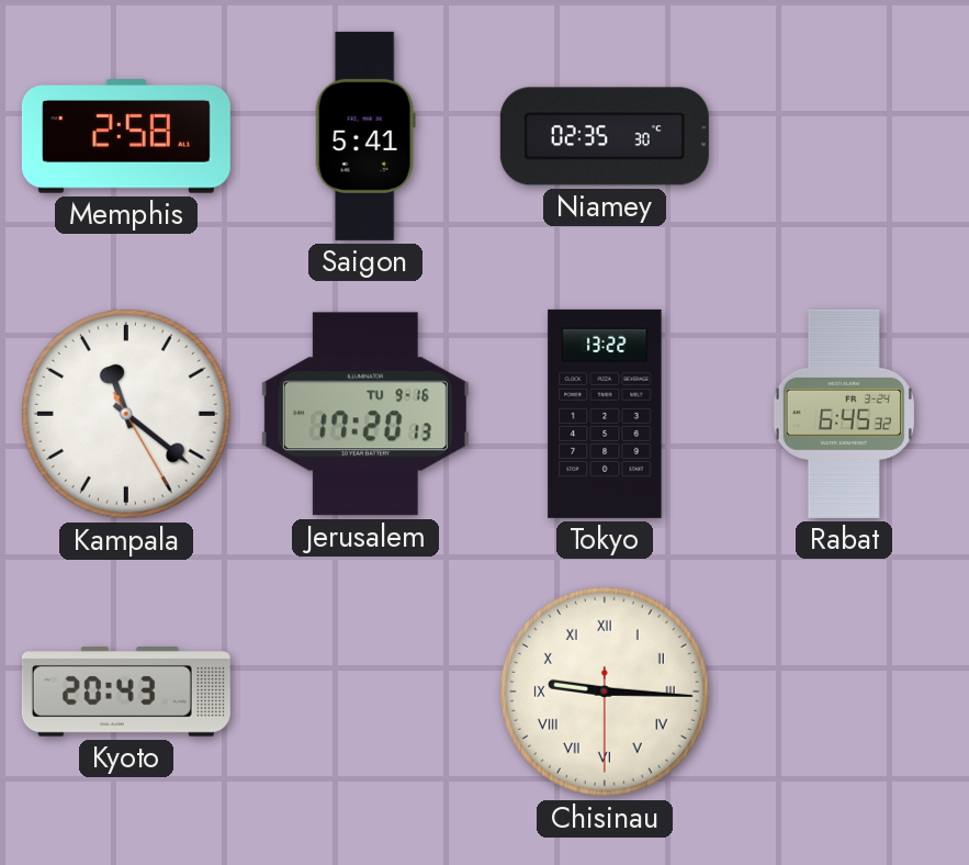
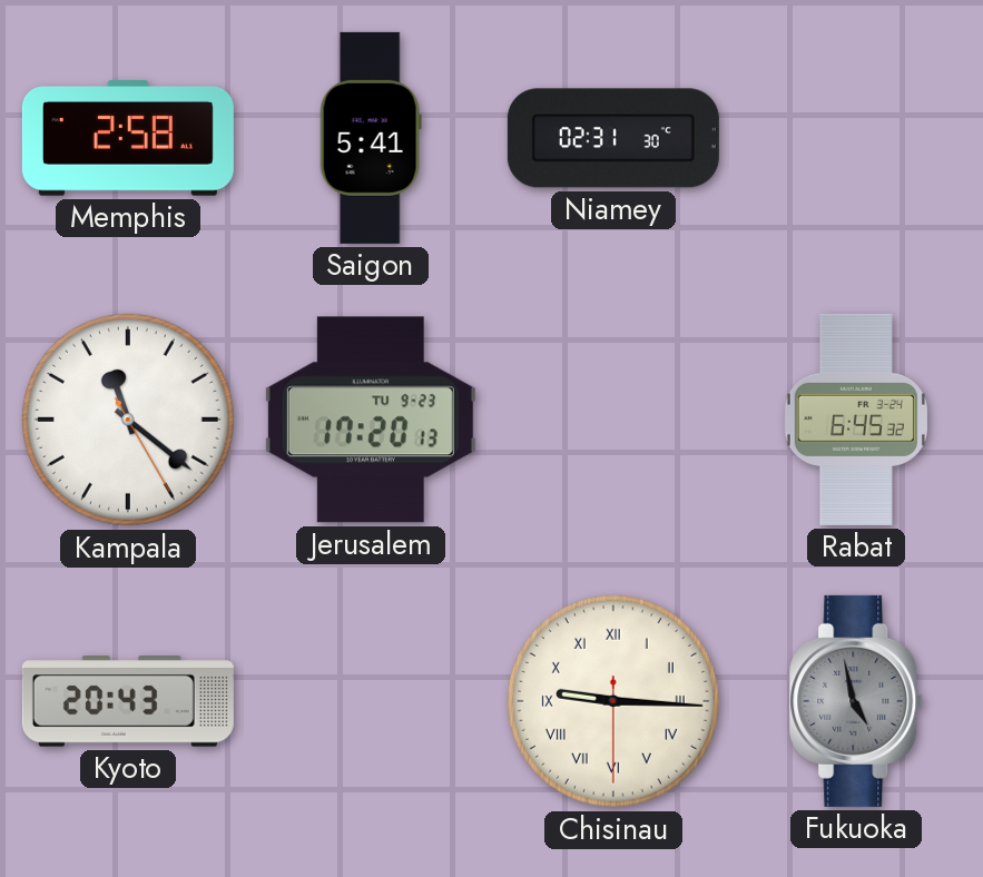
Niamey: 02:35 -> 02:31 (613, 138)
Jerusalem date: TU 9-16 -> TU 9-23 (371, 420)
Tokyo: 13:22 -> none (605, 414)
Fukuoka: none -> 4:58 (856, 701)
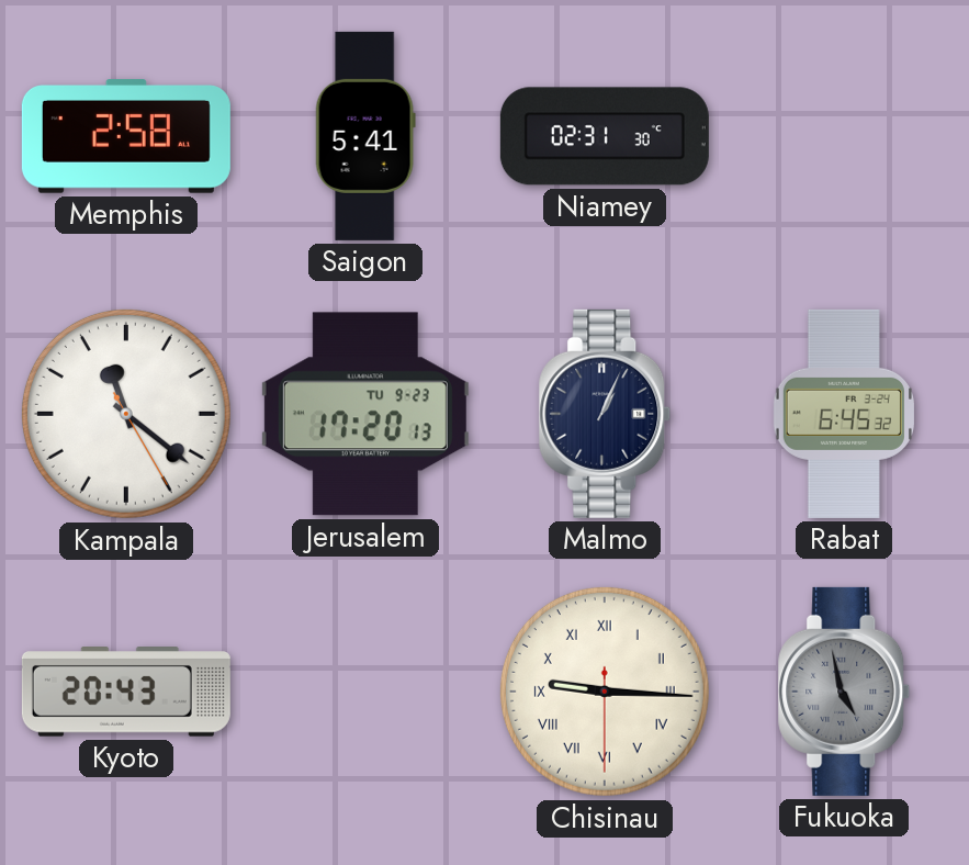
Malmo: none -> 1:04 (605, 414)
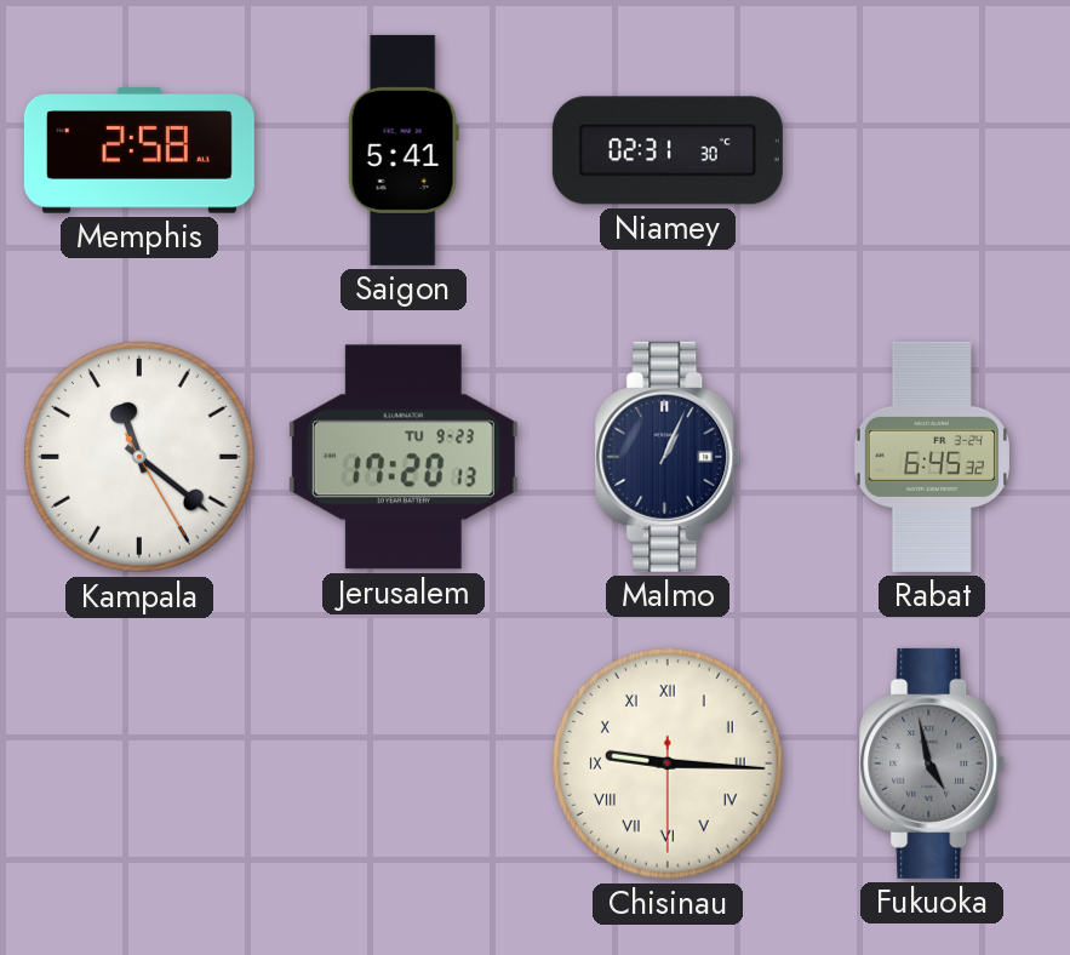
Kyoto: 20:43 -> none (126, 693)
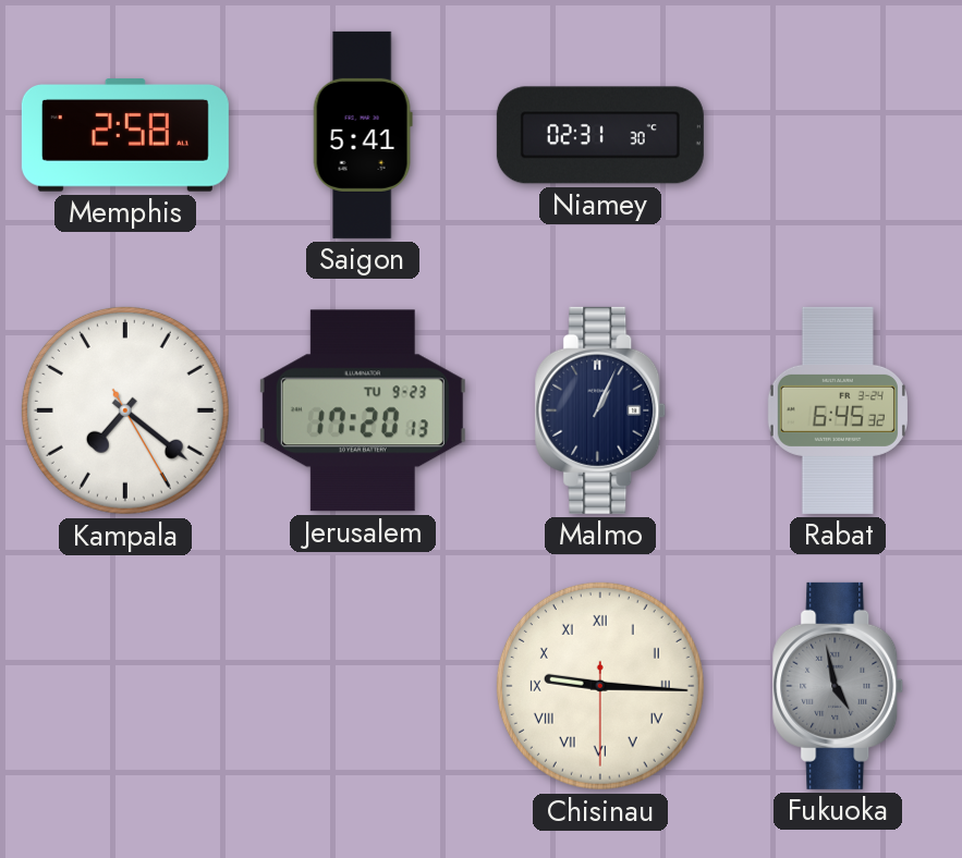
Kampala: 11:21 -> 7:21 (125, 410)
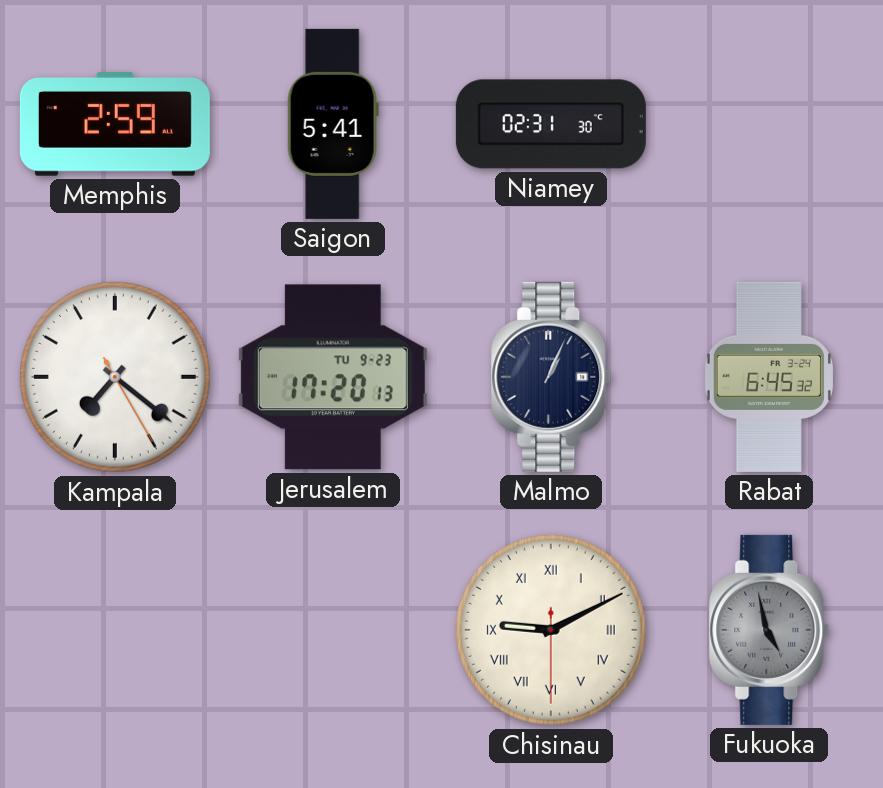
Memphis: 2:58 -> 2:59 (115, 124)
Chisinau: 9:15 -> 9:10 (551, 630)
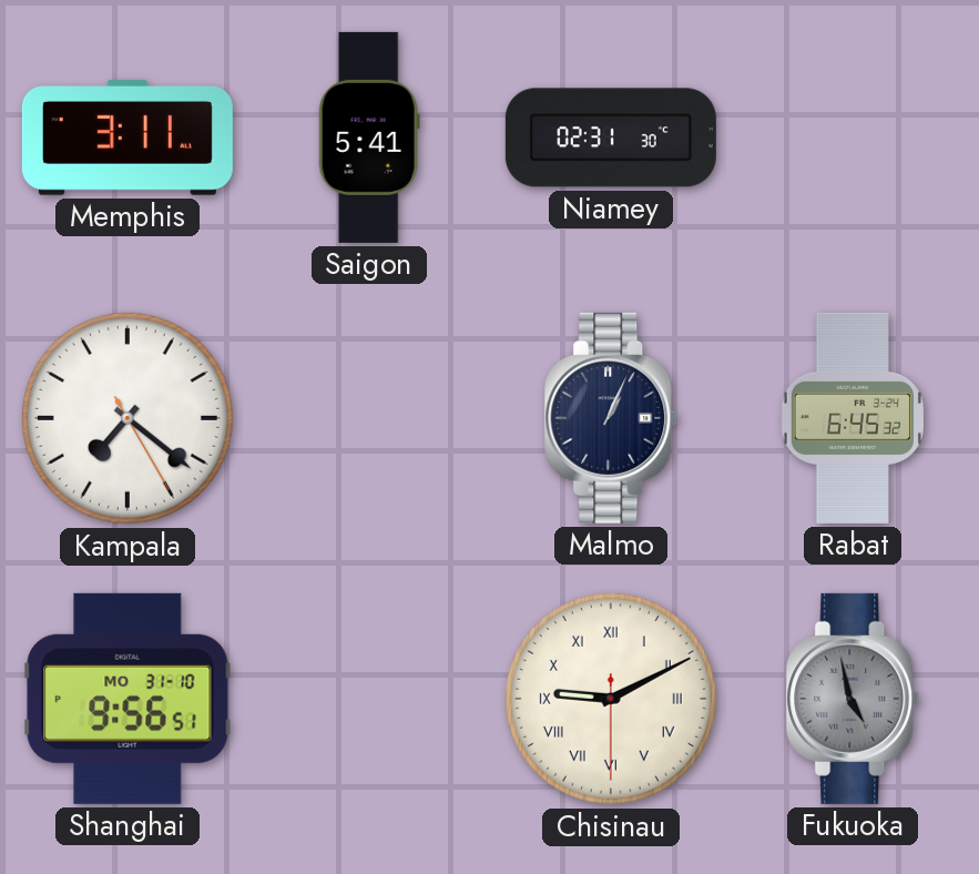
Memphis: 2:59 -> 3:11 (128, 138)
Jerusalem: 17:20 -> none (333, 377)
Shanghai: none -> 9:56 (128, 699)
